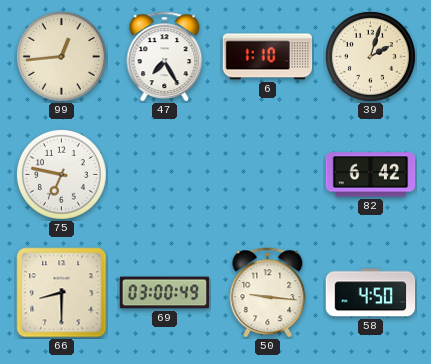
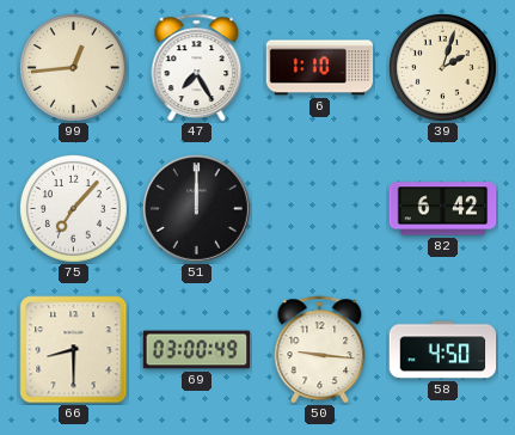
75: 6:47 -> 7:07 (74, 209)
51: none -> 12:00 (196, 208)
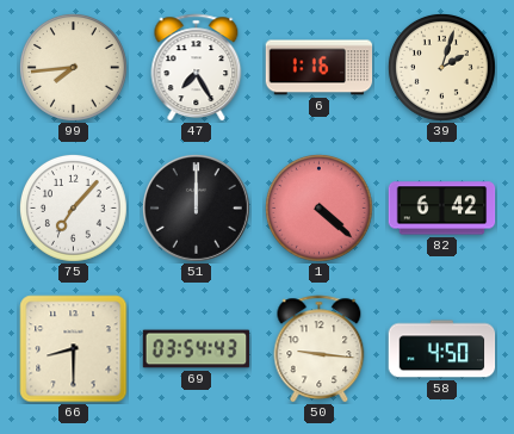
99: 12:44 -> 7:44 (74, 68)
6: 1:10 -> 1:16 (320, 68)
1: none -> 4:22 (320, 209)
69: 03:00 -> 03:54 (197, 349)
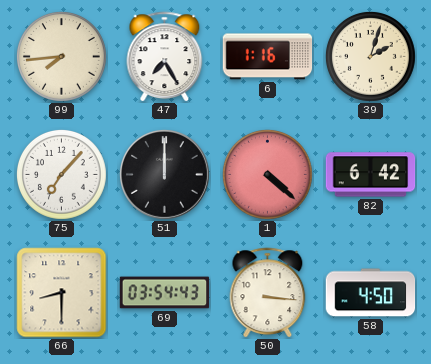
50: 9:16 -> 3:16 (268, 293)
